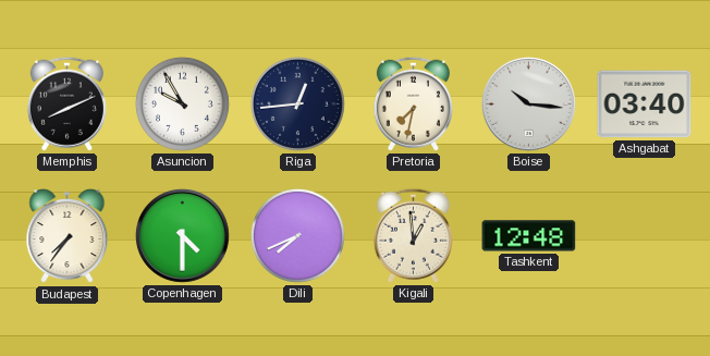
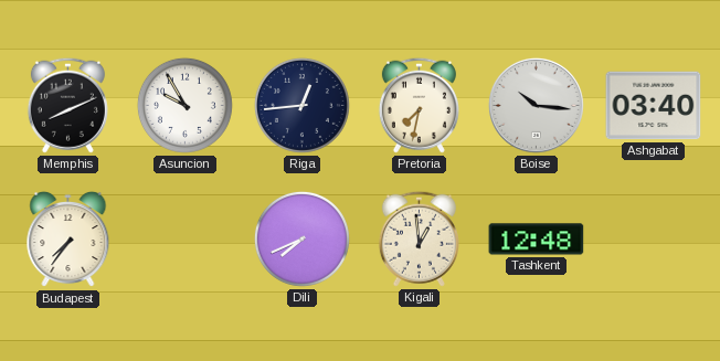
Copenhagen: 4:30 -> none (182, 235)
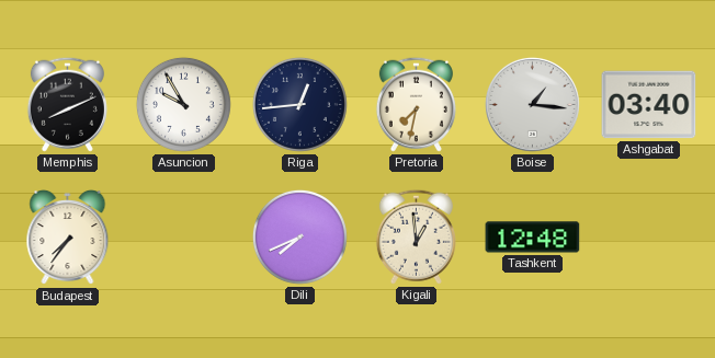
Boise: 10:16 -> 1:16 (532, 104)
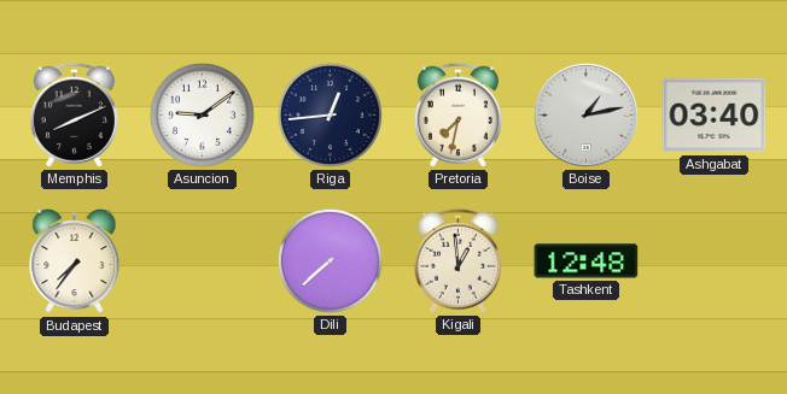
Asuncion: 9:55 -> 9:09 (202, 114)
Boise: 1:16 -> 1:13 (585, 114)
Dili: 7:41 -> 7:38 (330, 260)
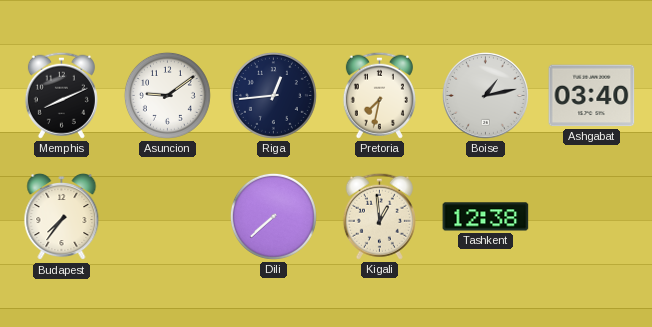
Tashkent: 12:48 -> 12:38 (486, 217)
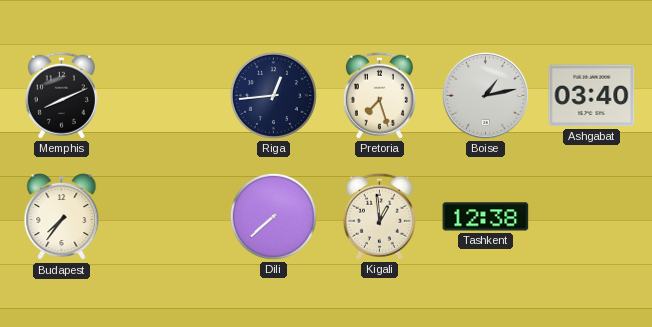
Asuncion: 9:09 -> none (167, 95)
Pretoria: 7:32 -> 7:27 (379, 95)
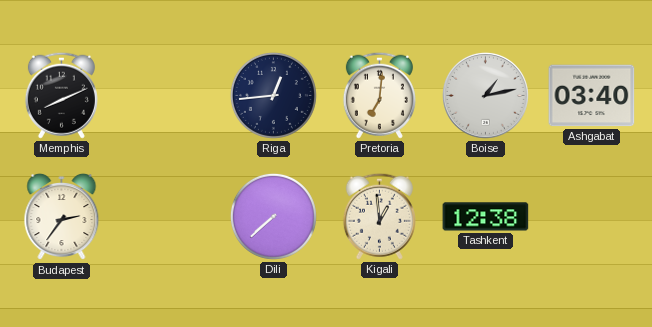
Pretoria: 7:27 -> 7:01 (379, 95)
Budapest: 7:36 -> 2:36 (62, 217)
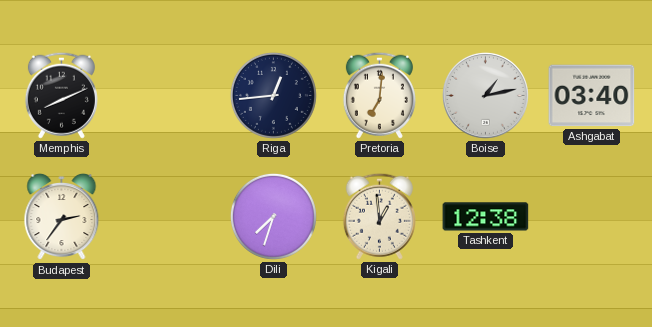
Dili: 7:38 -> 7:33 (273, 216)
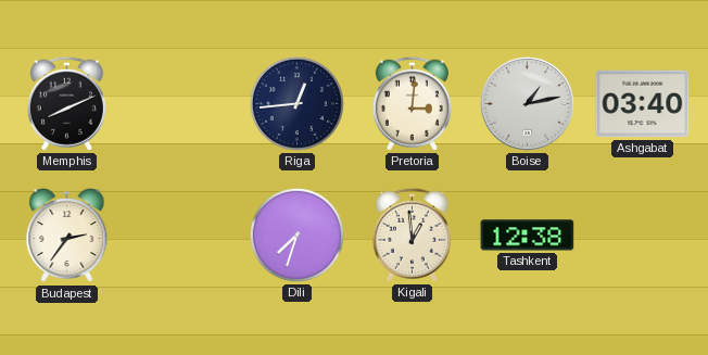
Pretoria: 7:01 -> 3:01 (412, 103)
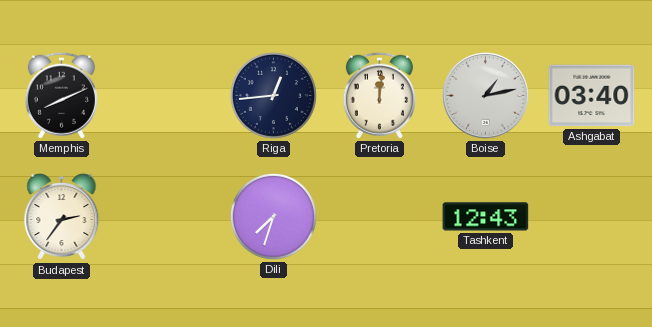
Pretoria: 3:01 -> 12:01 (379, 95)
Kigali: 12:59 -> none (412, 234)
Tashkent: 12:38 -> 12:43 (486, 217)
